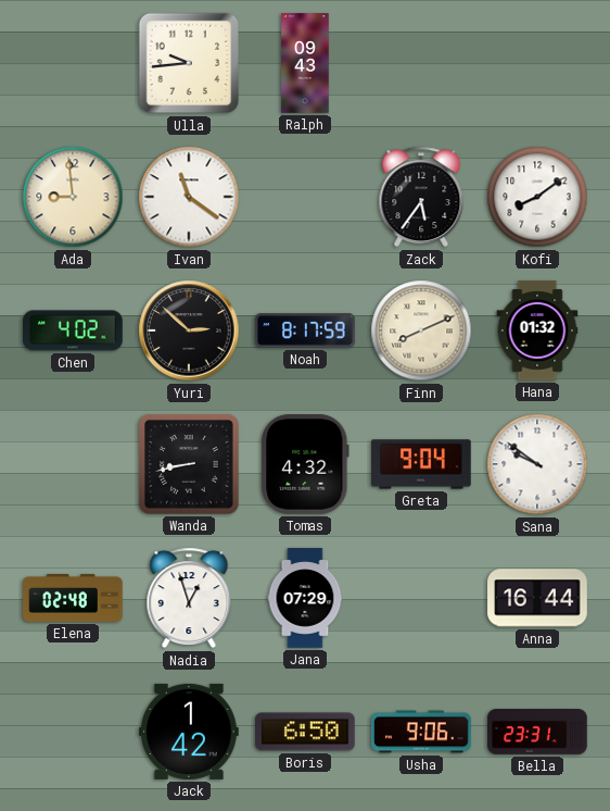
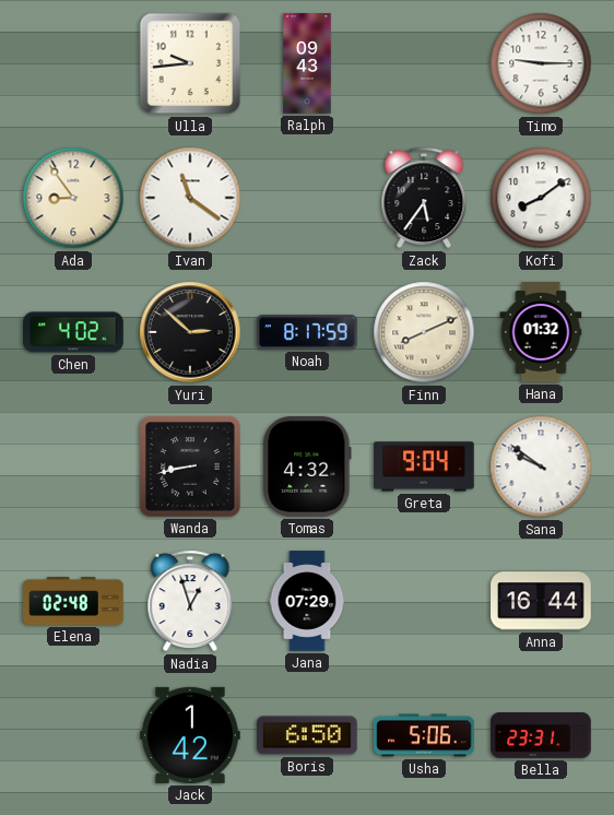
Timo: none -> 9:15 (541, 63)
Ada: 8:59 -> 8:54 (73, 198)
Usha: 9:06 -> 5:06 (424, 735)
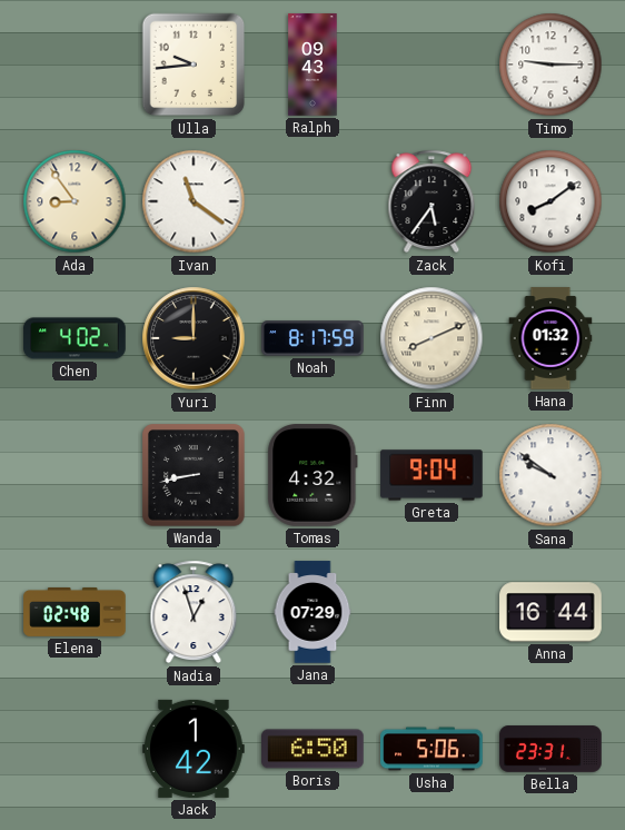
Yuri: 2:52 -> 9:00 (194, 338)
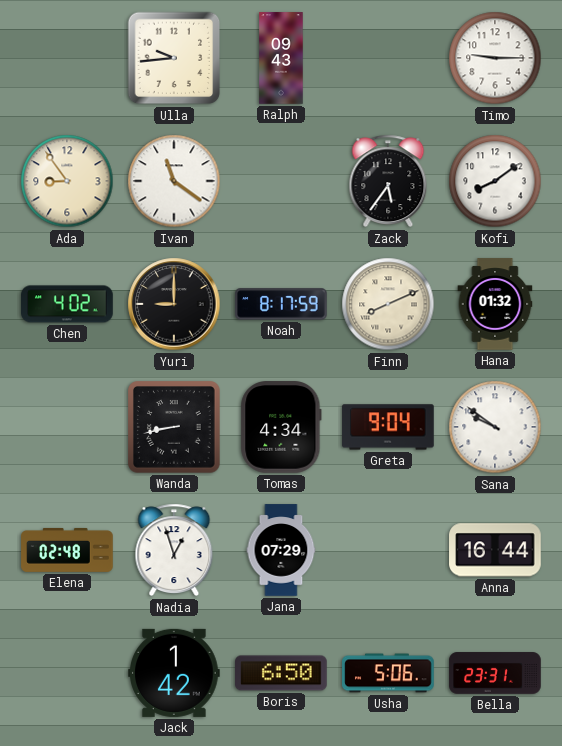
Tomas: 4:32 -> 4:34 (281, 427)
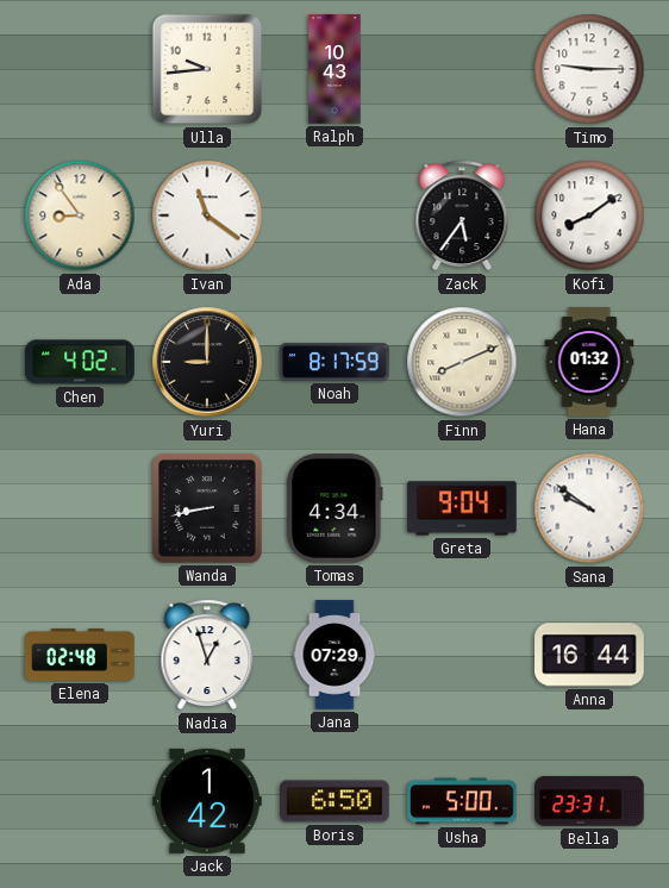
Ralph: 09:43 -> 10:43 (334, 69)
Usha: 5:06 -> 5:00 (462, 801)
